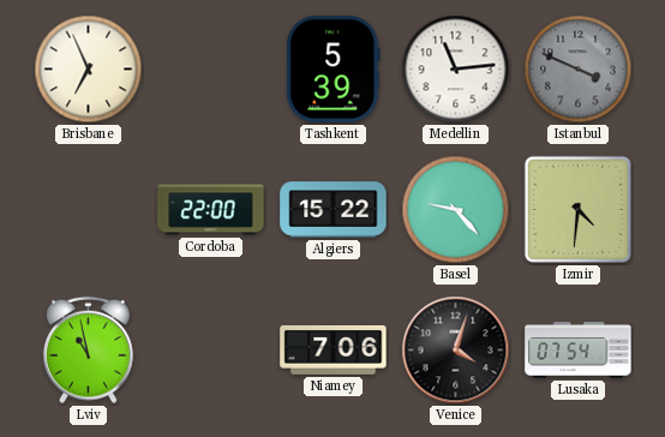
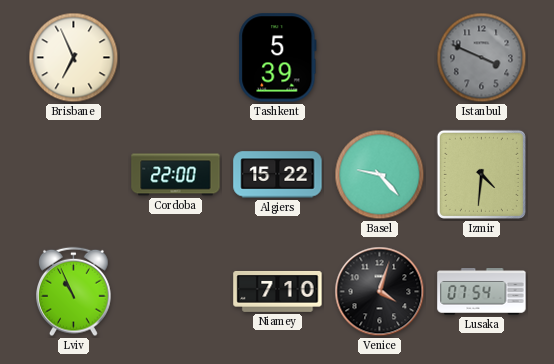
Medellin: 11:14 -> none (456, 70)
Lviv: 10:58 -> 10:56 (74, 292)
Niamey: 7:06 -> 7:10 (278, 291)
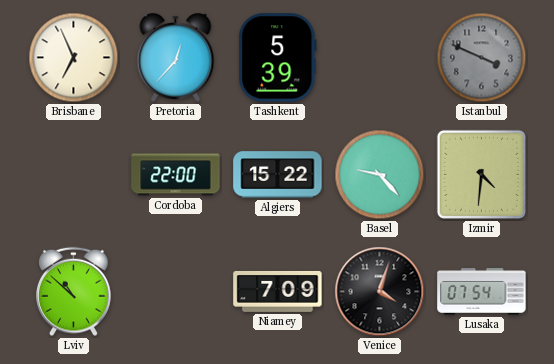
Pretoria: none -> 12:37 (176, 57)
Lviv: 10:56 -> 10:52 (74, 292)
Niamey: 7:10 -> 7:09 (278, 291)
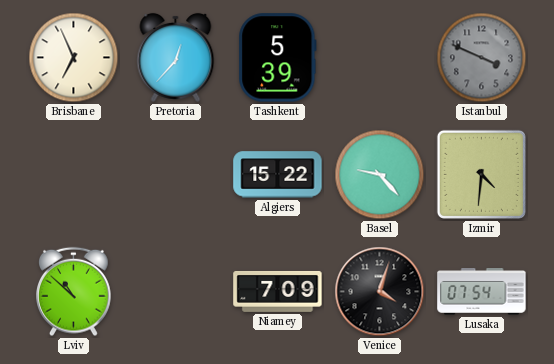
Cordoba: 22:00 -> none (176, 175)
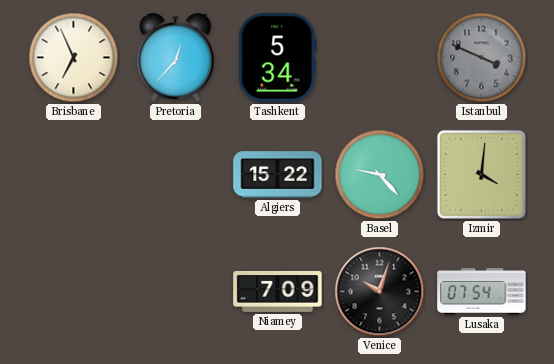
Tashkent: 5:39 -> 5:34 (278, 58)
Izmir: 4:31 -> 4:01 (481, 174)
Lviv: 10:52 -> none (74, 292)
Venice: 4:03 -> 10:03 (380, 292)
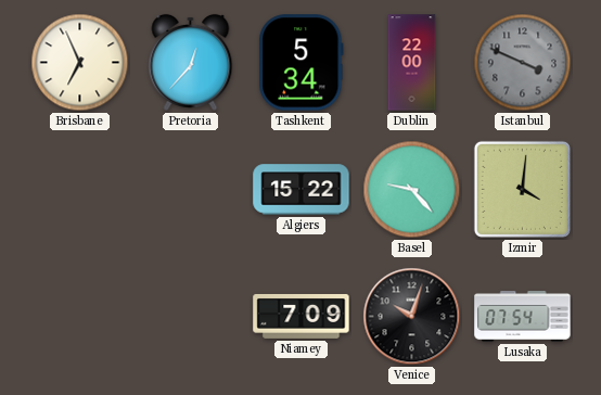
Dublin: none -> 22:00 (412, 63)
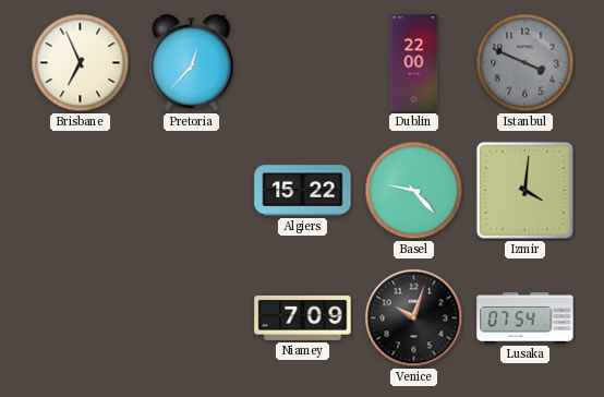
Tashkent: 5:34 -> none (302, 63)
